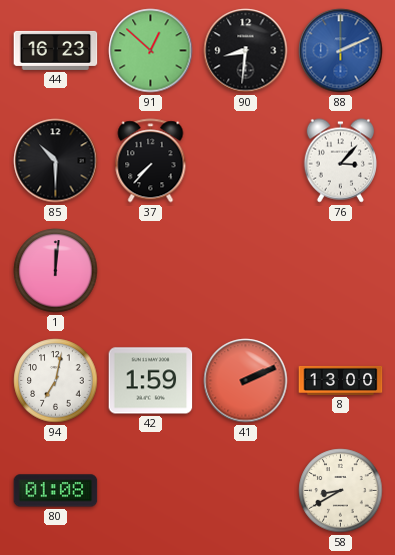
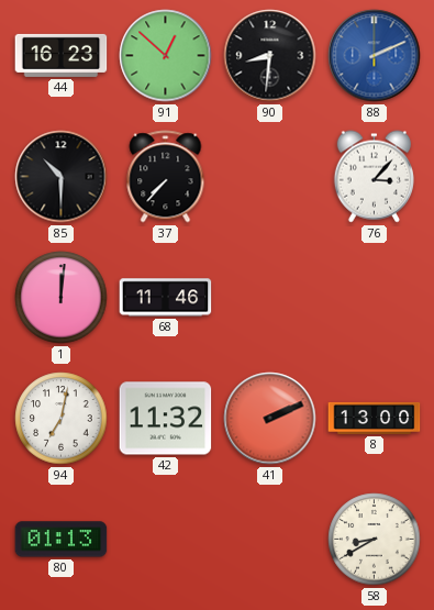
68: none -> 11:46 (166, 298)
42: 1:59 -> 11:32 (166, 419)
80: 01:08 -> 01:13 (62, 540)
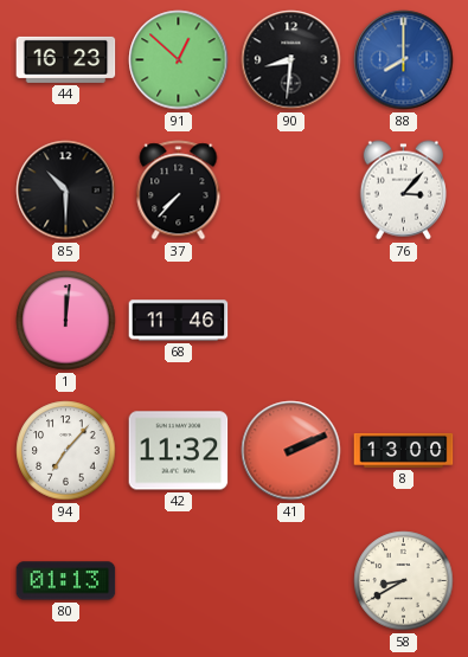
88: 2:11 -> 8:00 (404, 60)
94: 7:02 -> 7:07 (66, 451)
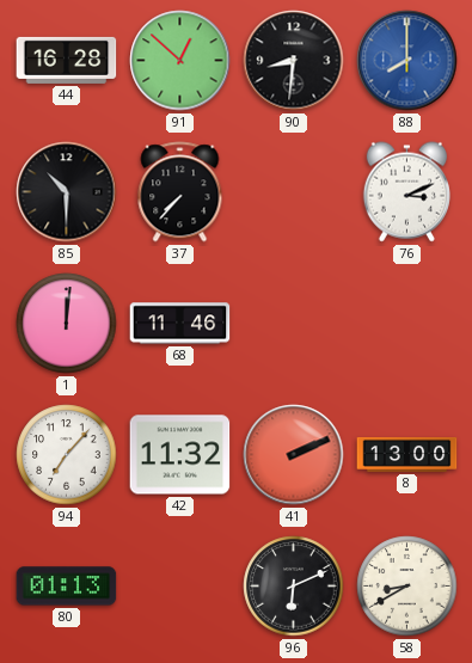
44: 16:23 -> 16:28 (67, 60)
76: 3:07 -> 3:11 (406, 192)
96: none -> 6:11 (294, 587)
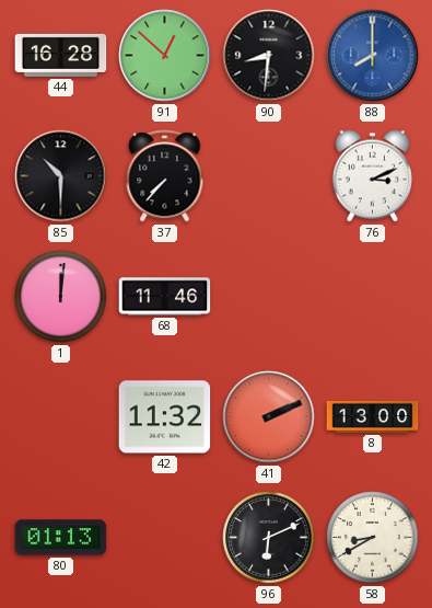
94: 7:07 -> none (67, 455)
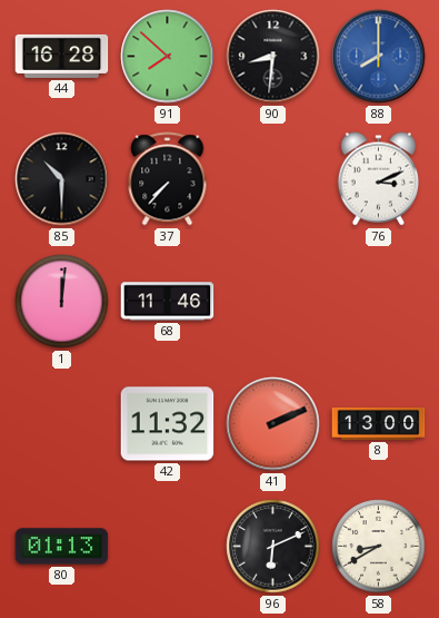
91: 12:52 -> 7:52 (168, 57)
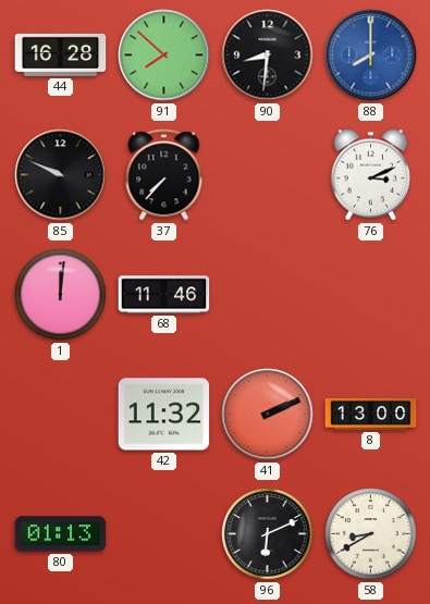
85: 10:30 -> 9:49 (61, 175)
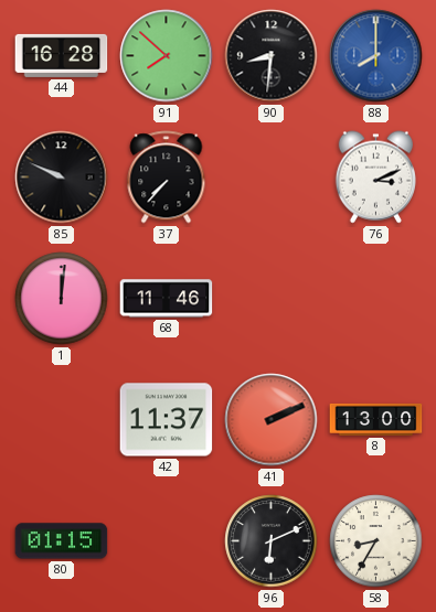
42: 11:32 -> 11:37 (167, 420)
80: 01:13 -> 01:15 (62, 541)
58: 8:40 -> 8:35 (376, 541)
